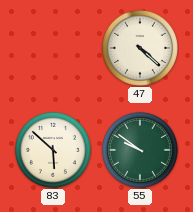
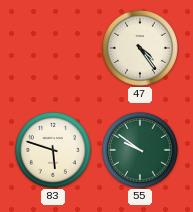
47: 4:22 -> 4:24 (140, 48)
83: 5:52 -> 5:48 (53, 150)
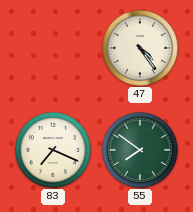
83: 5:48 -> 7:19 (53, 150)
55: 9:51 -> 7:51 (140, 150)
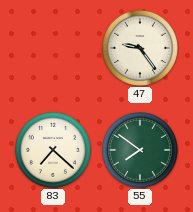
47: 4:24 -> 9:24 (140, 48)
83: 7:19 -> 7:22 (53, 150)
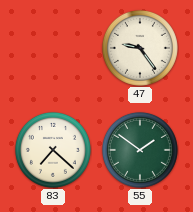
55: 7:51 -> 1:51 (140, 150)
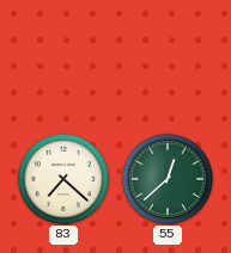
47: 9:24 -> none (140, 48)
55: 1:51 -> 12:38 (168, 179)
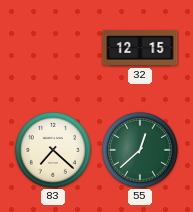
32: none -> 12:15 (140, 48)
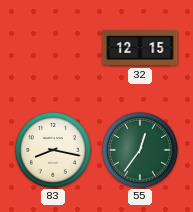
83: 7:22 -> 8:17 (53, 150)
55: 12:38 -> 12:36 (140, 150)
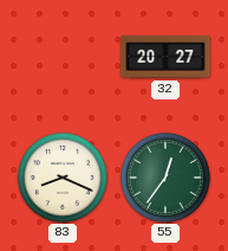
32: 12:15 -> 20:27 (165, 57)
83: 8:17 -> 8:19 (63, 178)
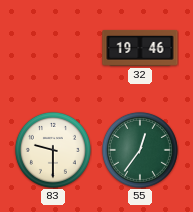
32: 20:27 -> 19:46 (140, 48)
83: 8:19 -> 9:30 (53, 150)
